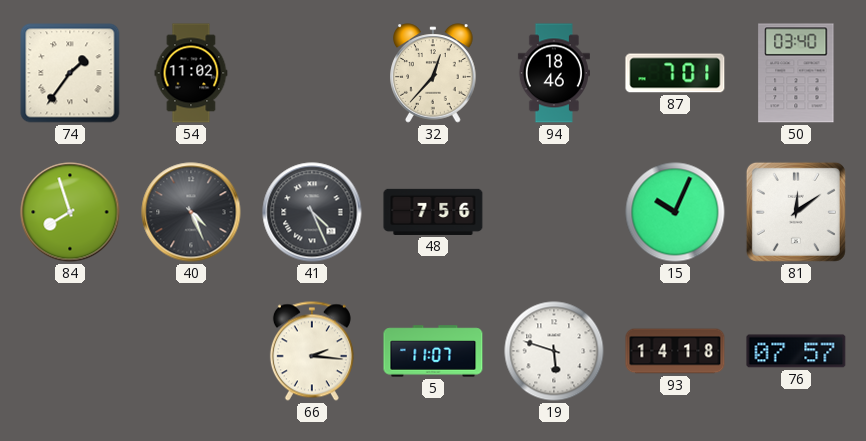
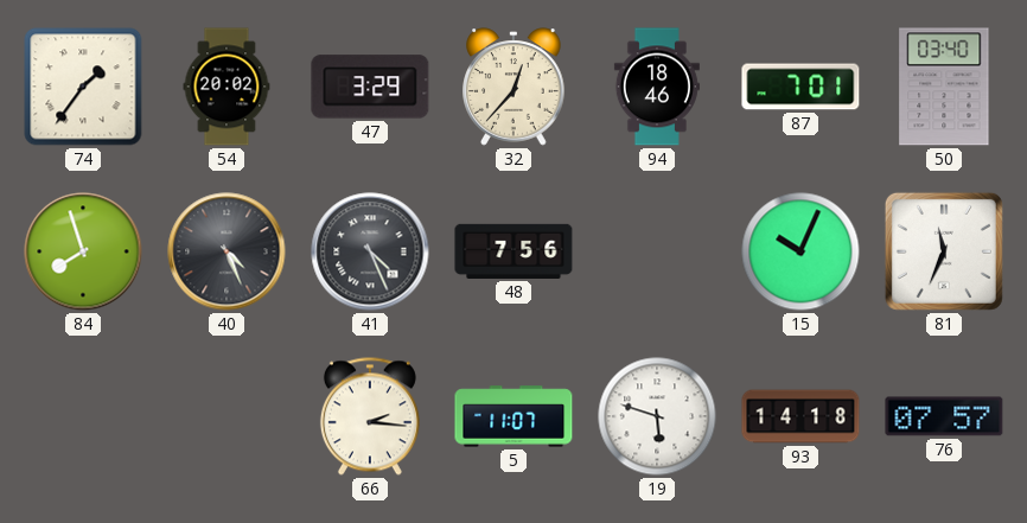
54: 11:02 -> 20:02 (227, 87)
47: none -> 3:29 (370, 87)
81: 12:09 -> 11:34 (944, 251)
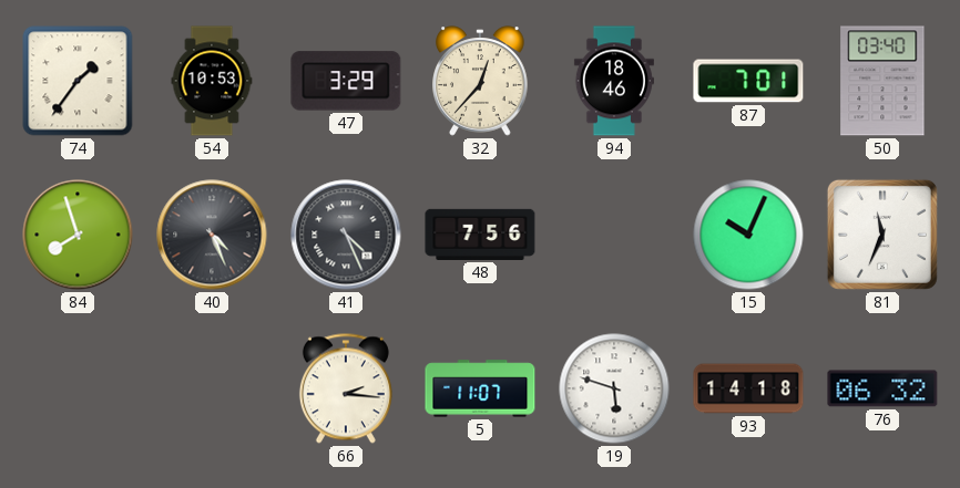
54: 20:02 -> 10:53 (212, 81)
76: 07:57 -> 06:32 (882, 388)
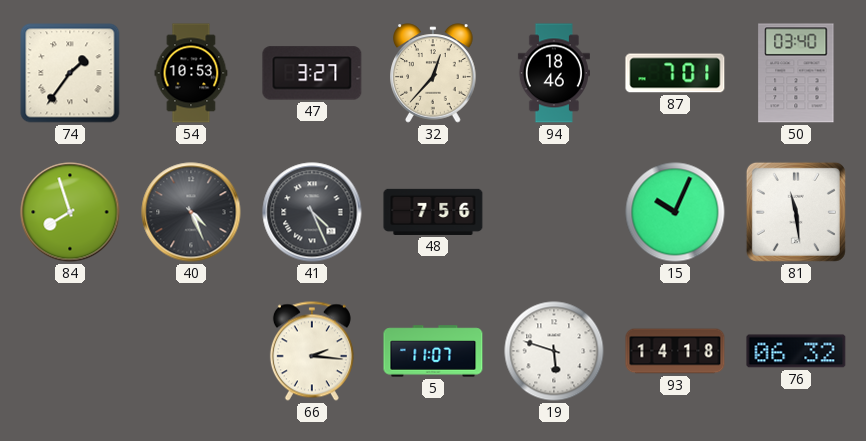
47: 3:29 -> 3:27 (312, 73)
81: 11:34 -> 11:29 (796, 212)
